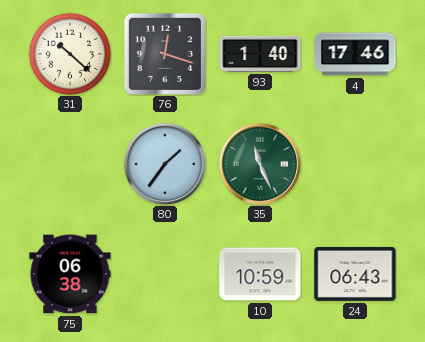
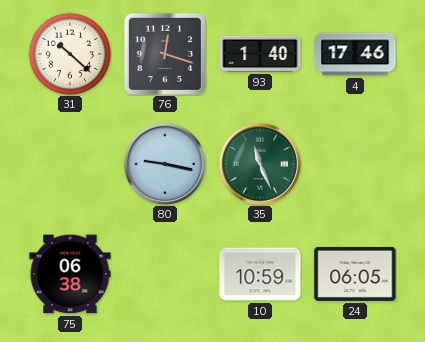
80: 1:36 -> 9:17 (164, 163)
24: 06:43 -> 06:05 (355, 274)
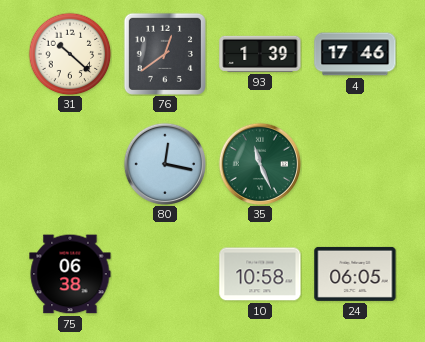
76: 12:18 -> 12:39 (165, 54)
93: 1:40 -> 1:39 (260, 54)
80: 9:17 -> 12:17 (164, 163)
10: 10:59 -> 10:58 (260, 274)
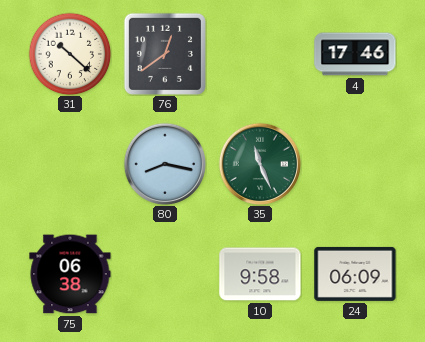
93: 1:39 -> none (260, 54)
80: 12:17 -> 8:17 (164, 163)
10: 10:58 -> 9:58 (260, 274)
24: 06:05 -> 06:09 (355, 274)
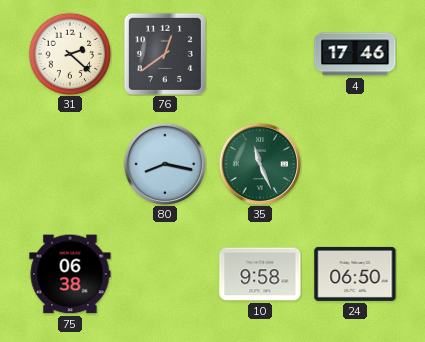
31: 10:22 -> 2:22 (70, 54)
24: 06:09 -> 06:50 (355, 274)
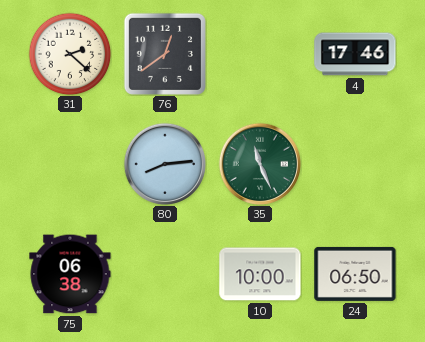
80: 8:17 -> 8:14 (164, 163)
10: 9:58 -> 10:00 (260, 274)
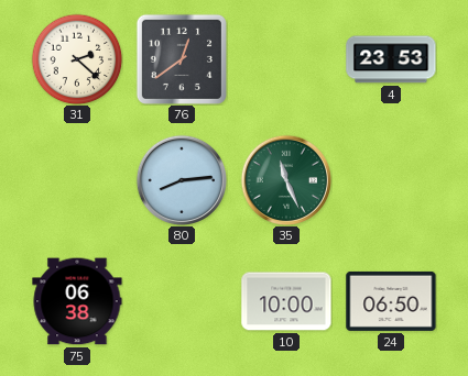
4: 17:46 -> 23:53 (391, 59)
